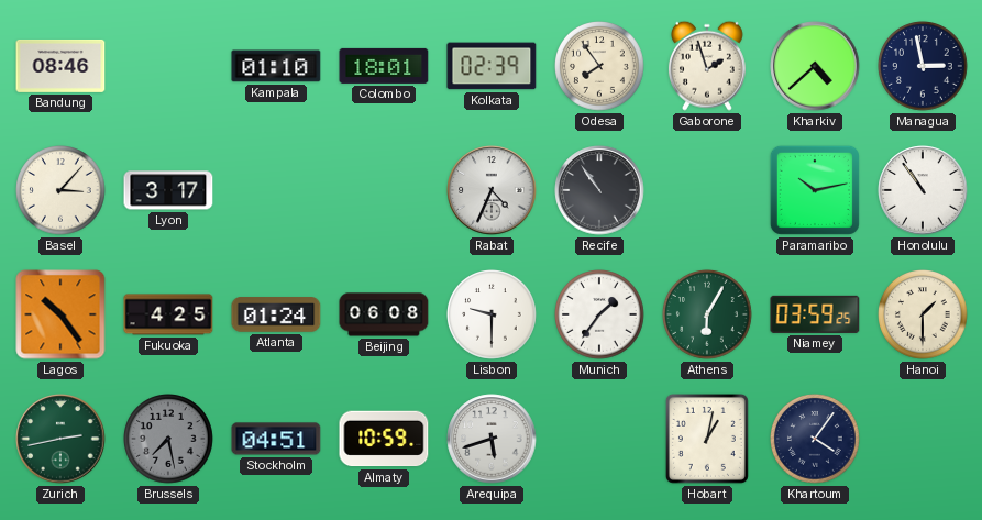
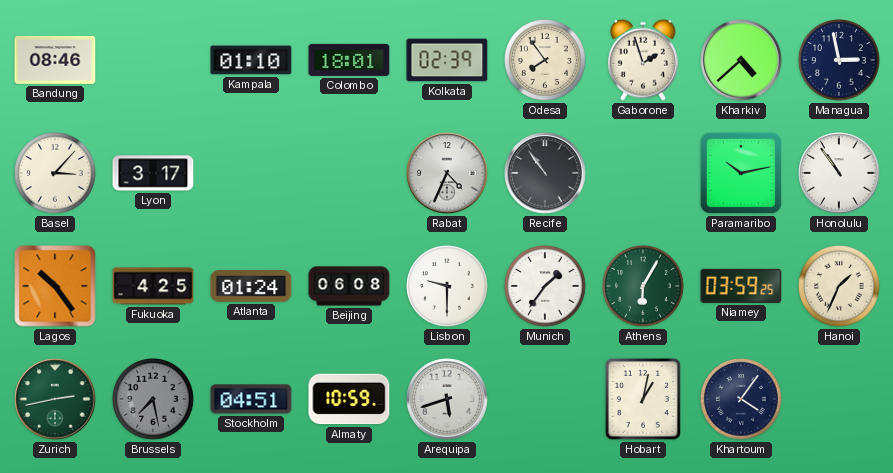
Hanoi: 1:30 -> 1:34 (840, 287)
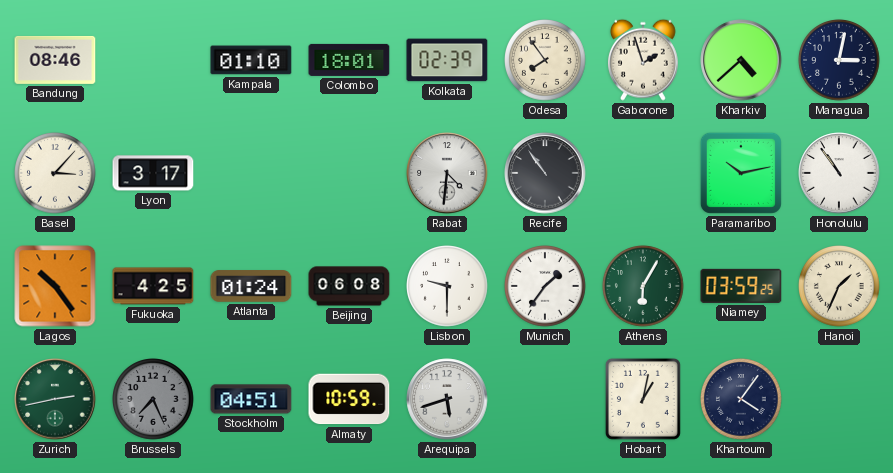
Managua: 2:58 -> 3:02 (840, 61)
Rabat: 4:34 -> 4:31 (447, 173)
Brussels: 7:28 -> 7:26 (154, 400)
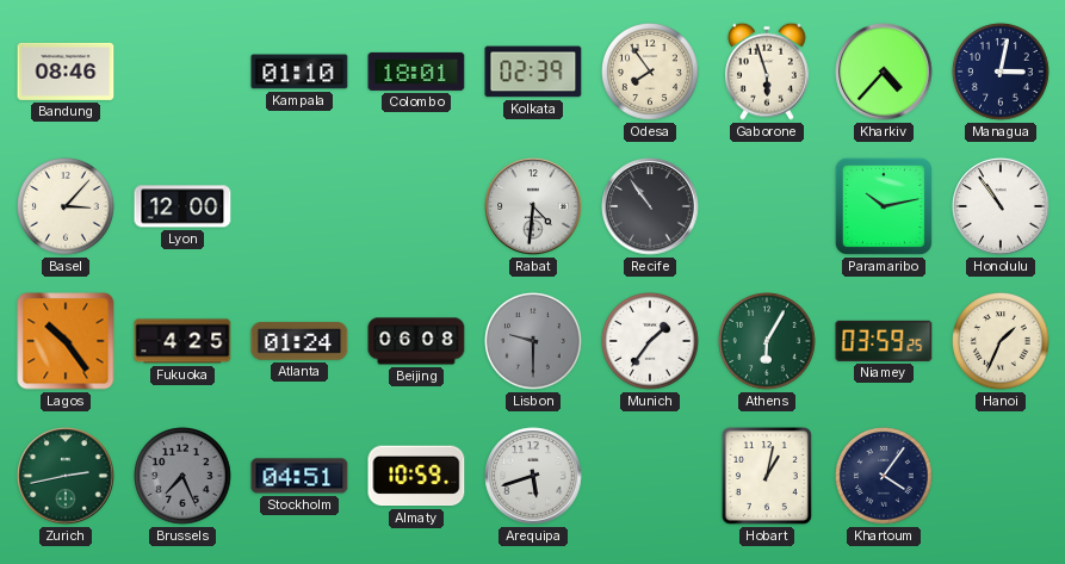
Gaborone: 1:57 -> 5:57 (767, 72)
Kharkiv: 4:38 -> 4:37 (884, 72)
Lyon: 3:17 -> 12:00 (182, 206)
Lisbon dial: white -> grey (534, 342)
